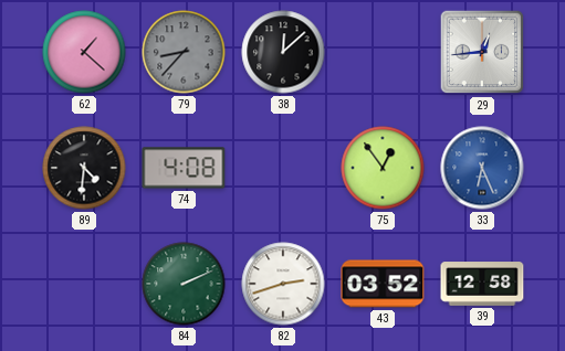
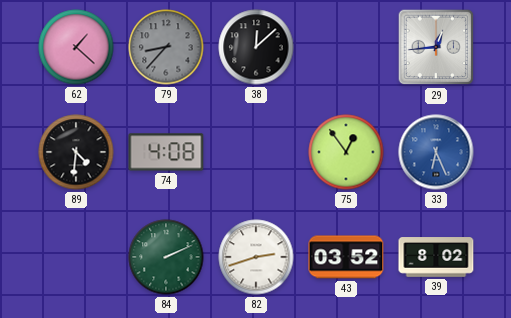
39: 12:58 -> 8:02 (436, 257)
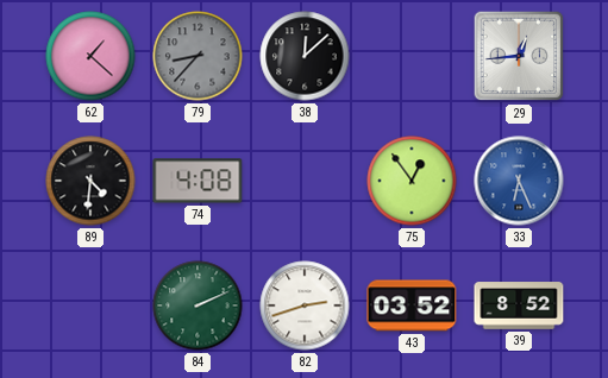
39: 8:02 -> 8:52 (519, 305)
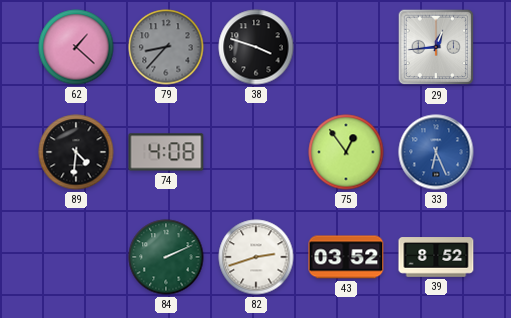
38: 12:08 -> 3:48 (256, 47)
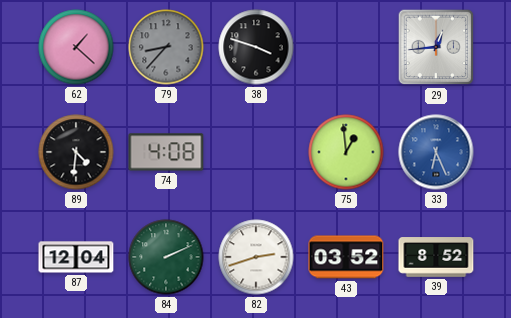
75: 12:54 -> 12:59 (346, 152)
87: none -> 12:04 (76, 257)
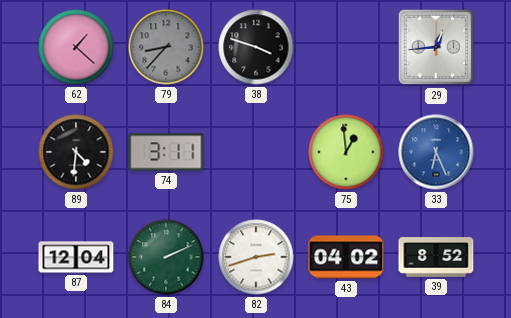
74: 4:08 -> 3:11 (166, 152)
43: 03:52 -> 04:02 (346, 257)
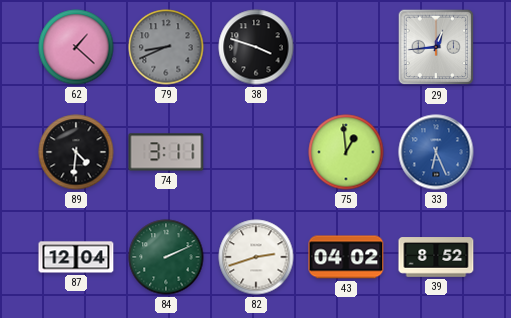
79: 8:37 -> 8:41 (166, 47)
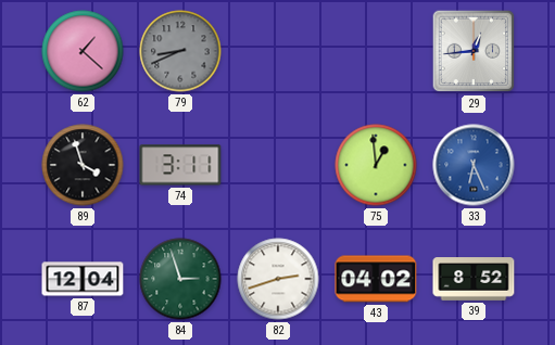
38: 3:48 -> none (256, 47)
89: 4:31 -> 3:57 (83, 165)
84: 2:11 -> 2:57 (180, 279)
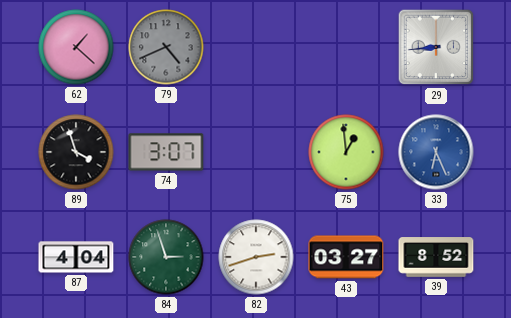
79: 8:41 -> 4:41 (166, 47)
29: 12:44 -> 8:44 (436, 47)
74: 3:11 -> 3:07 (166, 152)
87: 12:04 -> 4:04 (76, 257)
43: 04:02 -> 03:27 (346, 257)
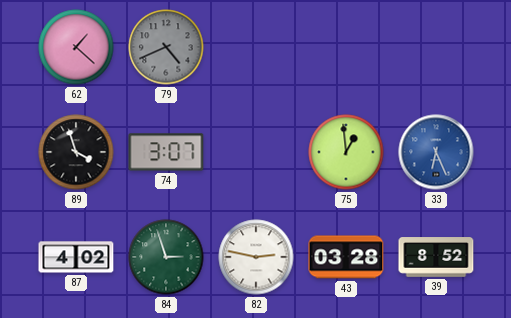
29: 8:44 -> none (436, 47)
87: 4:04 -> 4:02 (76, 257)
82: 2:42 -> 2:47 (256, 257)
43: 03:27 -> 03:28 (346, 257)
